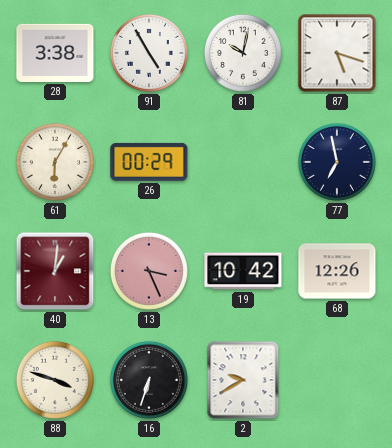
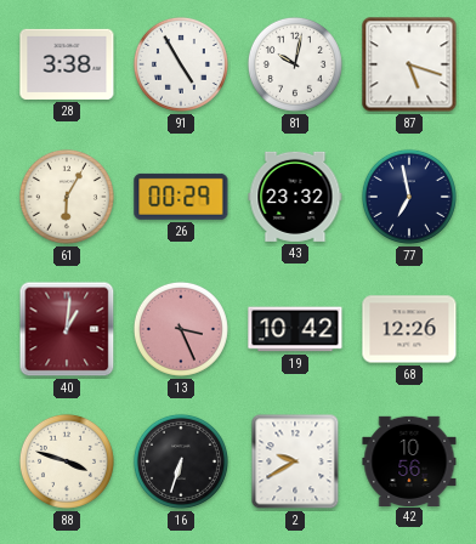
43: none -> 23:32 (295, 197)
42: none -> 10:56 (409, 460)
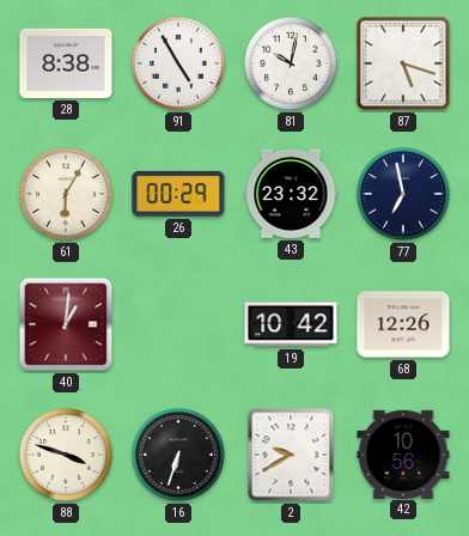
28: 3:38 -> 8:38 (66, 63)
13: 3:26 -> none (181, 329)
